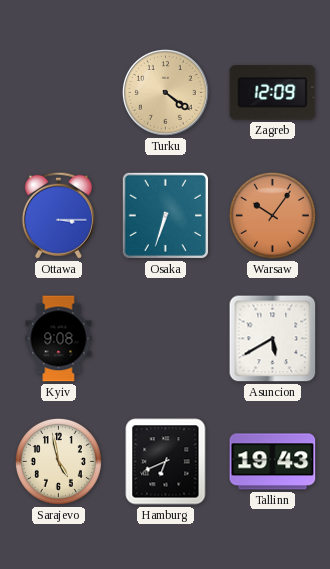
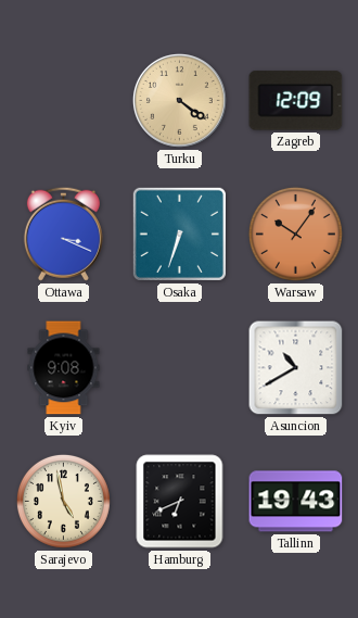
Ottawa: 3:15 -> 3:19 (63, 234)
Asuncion: 5:40 -> 10:40 (296, 368)
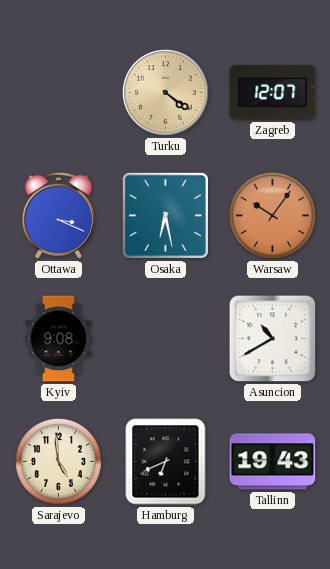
Zagreb: 12:09 -> 12:07 (273, 93)
Osaka: 6:33 -> 6:28 (165, 215)
Sarajevo: 4:58 -> 4:59 (58, 461)
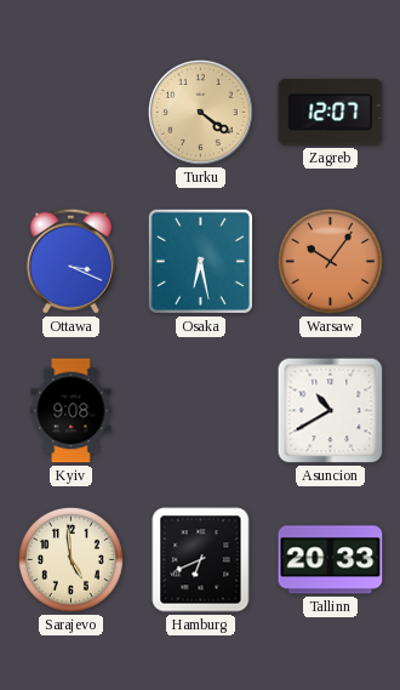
Tallinn: 19:43 -> 20:33 (331, 560)
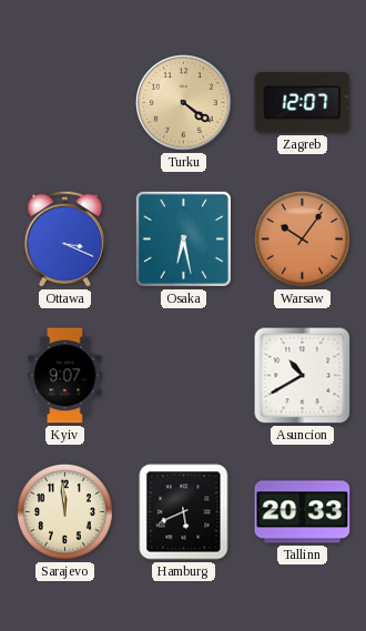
Kyiv: 9:08 -> 9:07 (65, 376)
Sarajevo: 4:59 -> 11:59 (64, 511)
Hamburg: 6:41 -> 5:41 (184, 512)
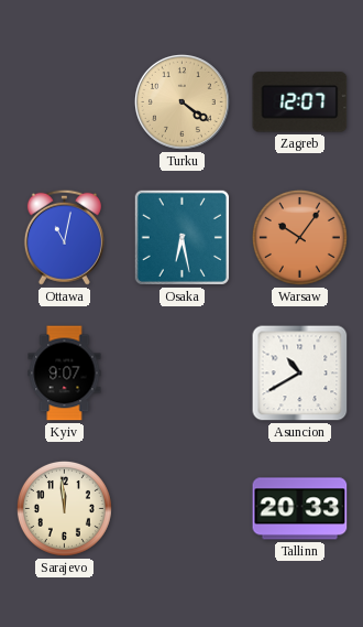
Ottawa: 3:19 -> 11:02 (64, 237)
Hamburg: 5:41 -> none (184, 512)
